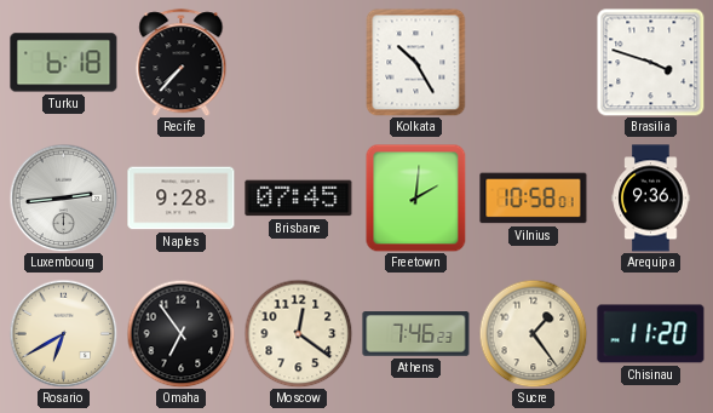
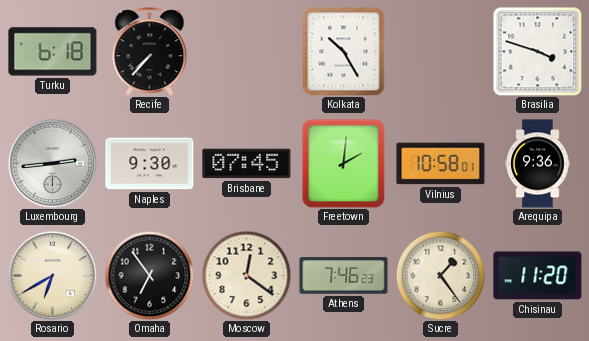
Naples: 9:28 -> 9:30 (150, 164)
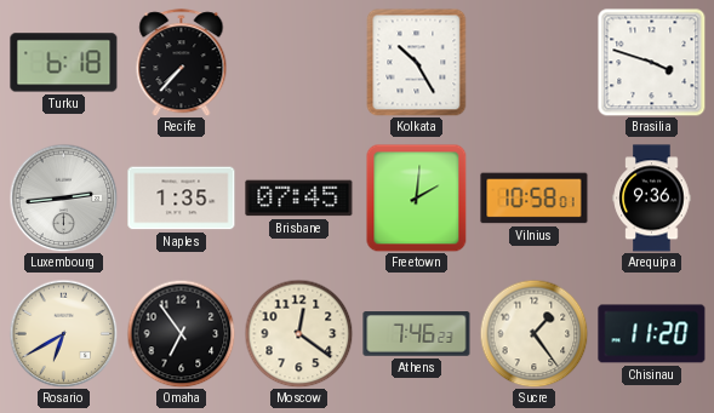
Naples: 9:30 -> 1:35 (182, 199)
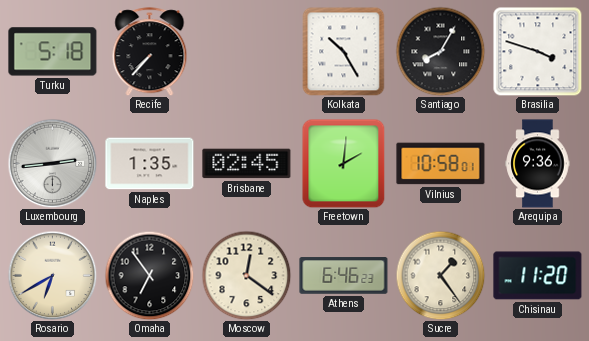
Turku: 6:18 -> 5:18 (53, 52)
Santiago: none -> 8:05 (440, 51)
Brisbane: 07:45 -> 02:45 (247, 164)
Athens: 7:46 -> 6:46 (344, 276)
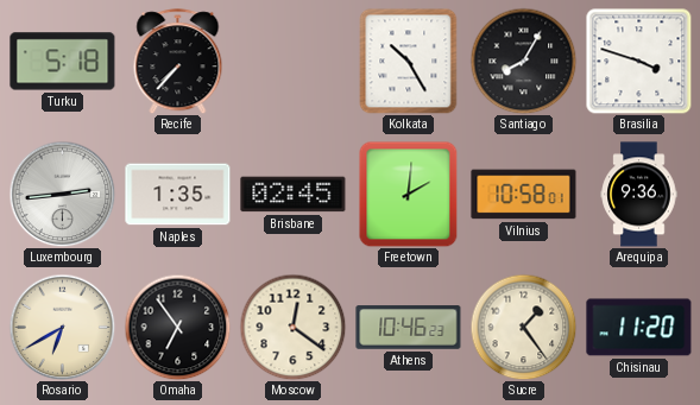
Athens: 6:46 -> 10:46 (409, 328)
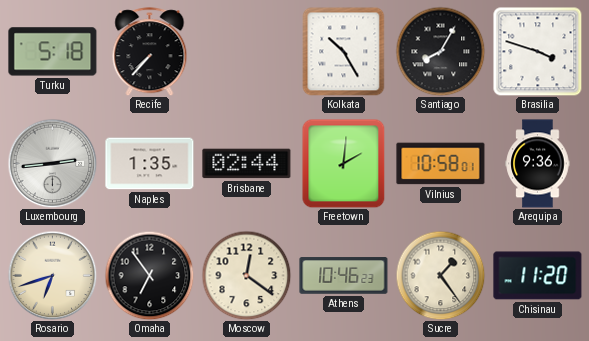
Brisbane: 02:45 -> 02:44 (247, 164)
Rosario: 6:40 -> 6:42 (52, 275)
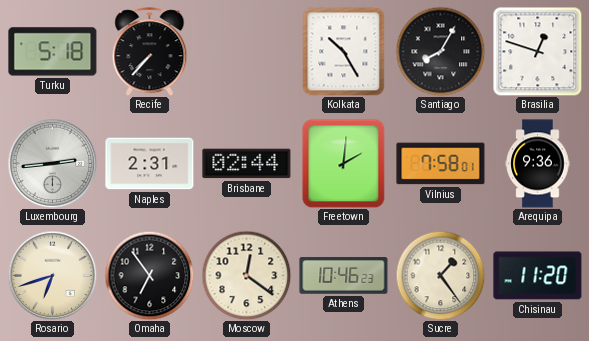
Brasilia: 3:48 -> 12:48 (537, 51)
Naples: 1:35 -> 2:31 (150, 164)
Vilnius: 10:58 -> 7:58 (441, 164)
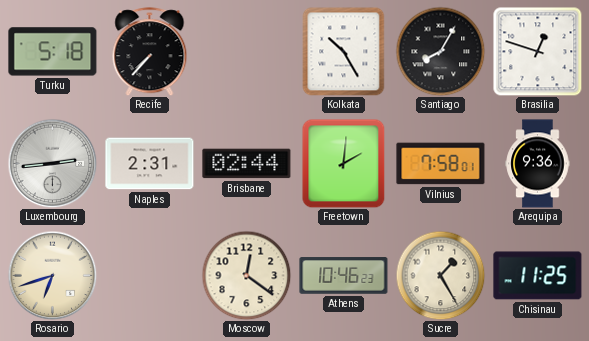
Omaha: 6:54 -> none (149, 275)
Sucre: 1:24 -> 1:25 (440, 275)
Chisinau: 11:20 -> 11:25 (538, 276)
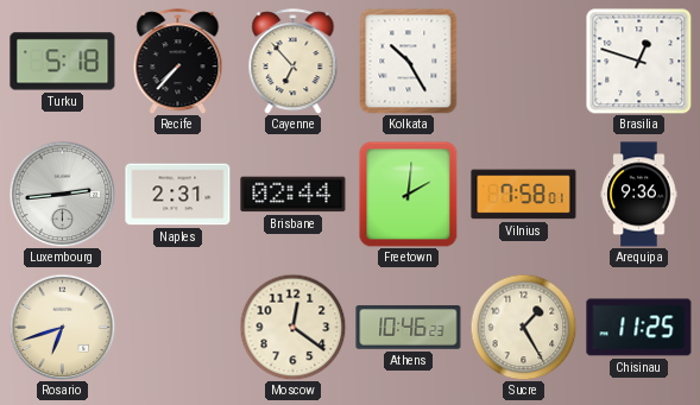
Cayenne: none -> 6:53 (294, 62)
Santiago: 8:05 -> none (440, 51)
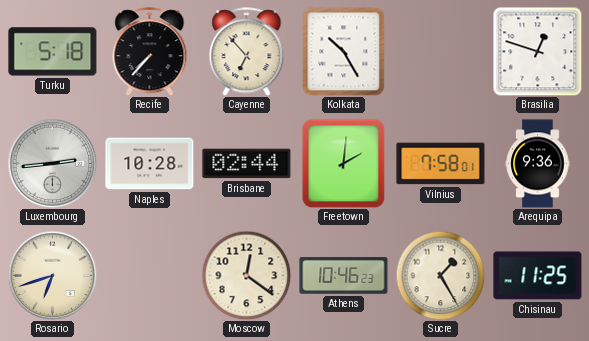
Naples: 2:31 -> 10:28 (150, 164)
